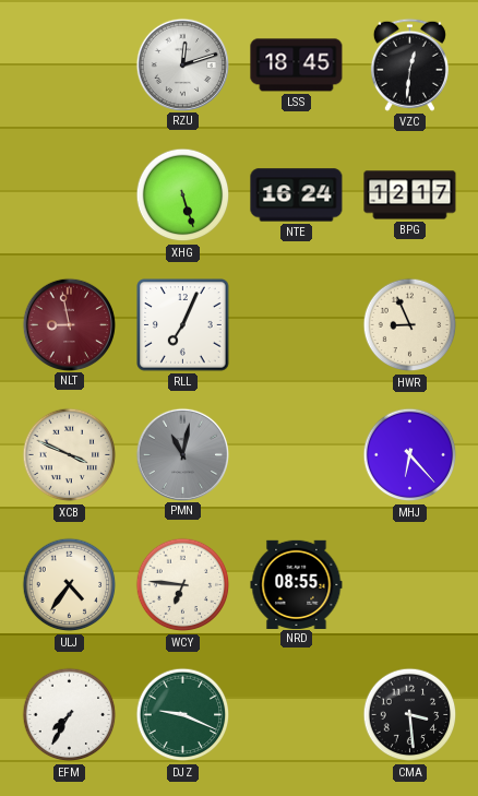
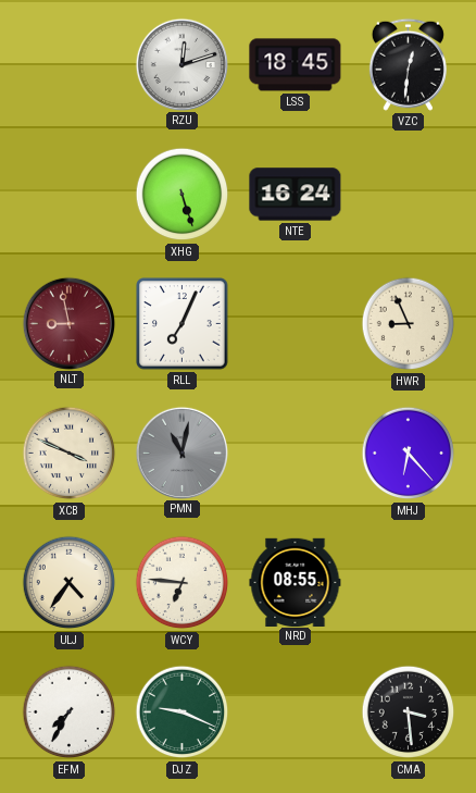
BPG: 12:17 -> none (410, 195)
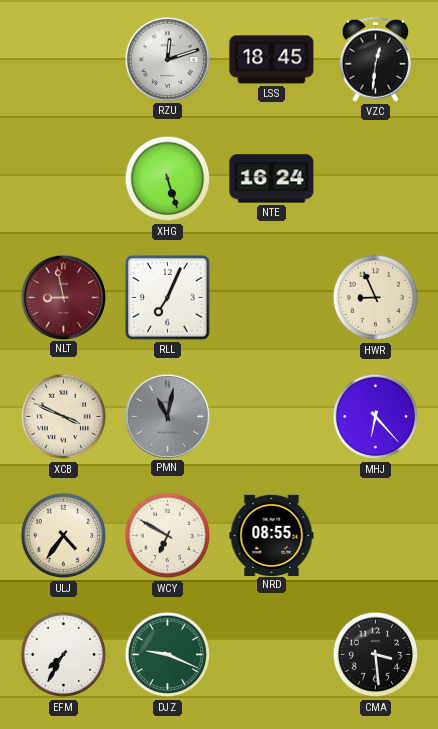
WCY: 6:46 -> 6:50 (168, 536)
